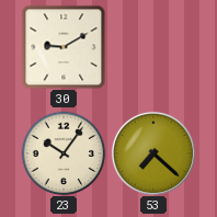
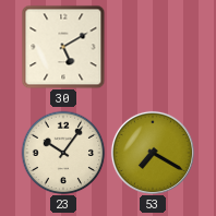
30: 9:10 -> 5:10 (63, 47)
53: 7:22 -> 7:20 (153, 153)
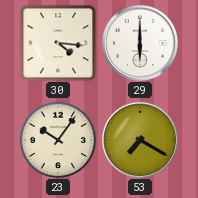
30: 5:10 -> 4:16 (58, 43)
29: none -> 6:00 (140, 43)
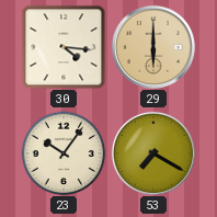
29 dial: white -> champagne (153, 47)
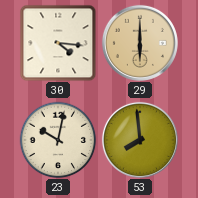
23: 10:06 -> 10:02 (58, 140)
53: 7:20 -> 7:59 (140, 140)
